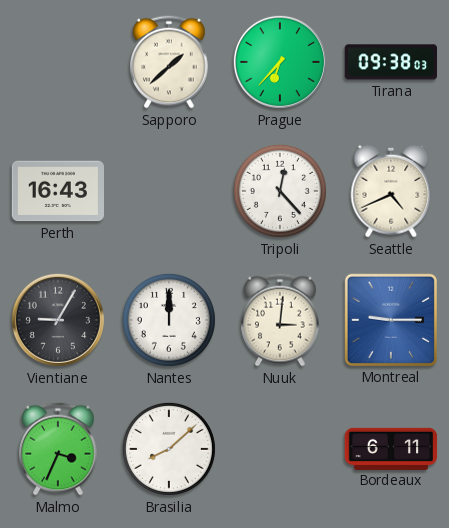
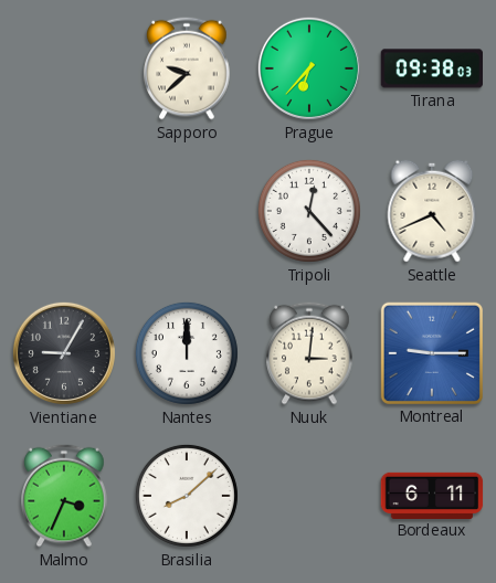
Sapporo: 1:38 -> 9:38 (187, 68)
Perth: 16:43 -> none (58, 191)
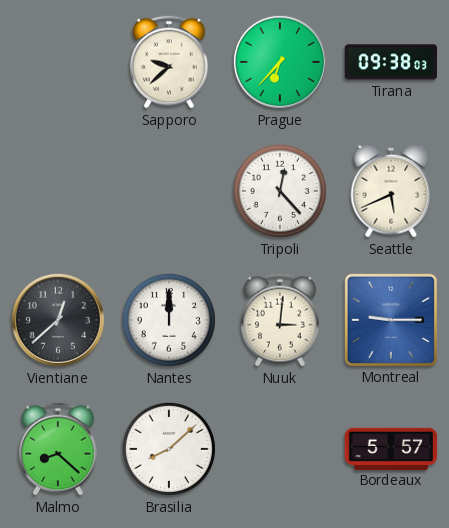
Seattle: 4:41 -> 5:41 (391, 191)
Vientiane: 9:05 -> 12:38 (58, 320)
Malmo: 3:34 -> 8:22 (58, 449)
Bordeaux: 6:11 -> 5:57 (391, 448)
